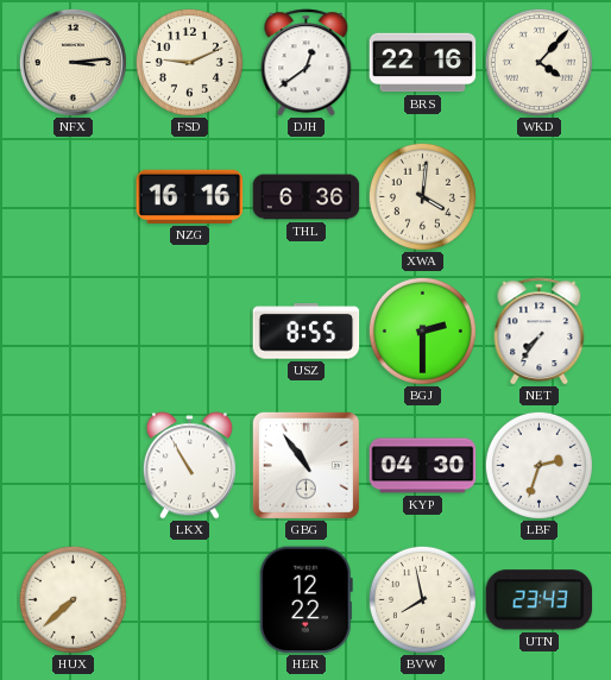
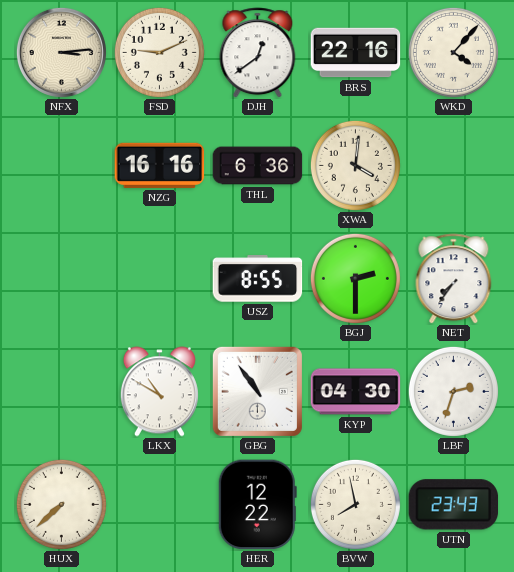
LKX: 10:55 -> 10:50 (159, 392)
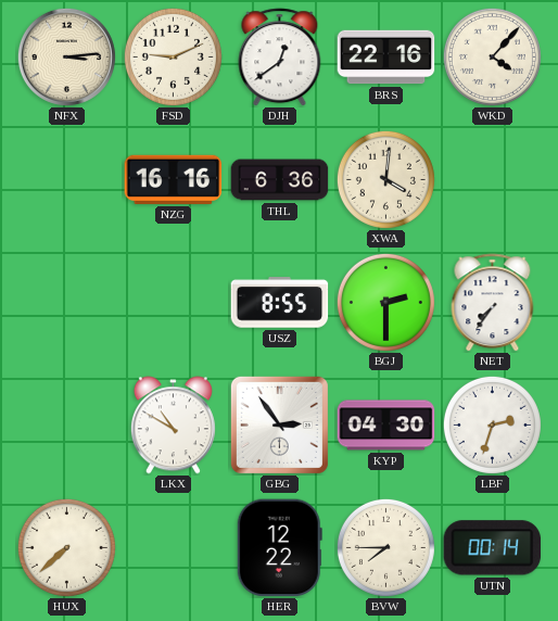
GBG: 10:54 -> 2:54 (279, 424)
BVW: 7:58 -> 7:45 (385, 547)
UTN: 23:43 -> 00:14 (493, 548)
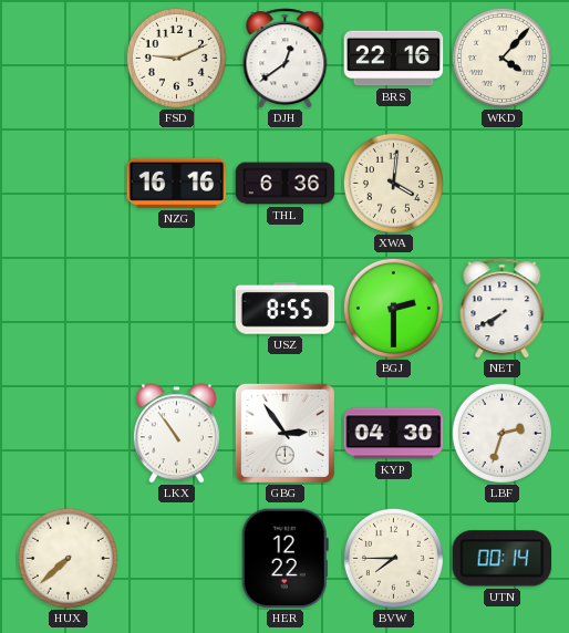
NFX: 3:14 -> none (66, 56)
NET: 7:36 -> 7:40 (503, 309)
LKX: 10:50 -> 10:54 (176, 434)
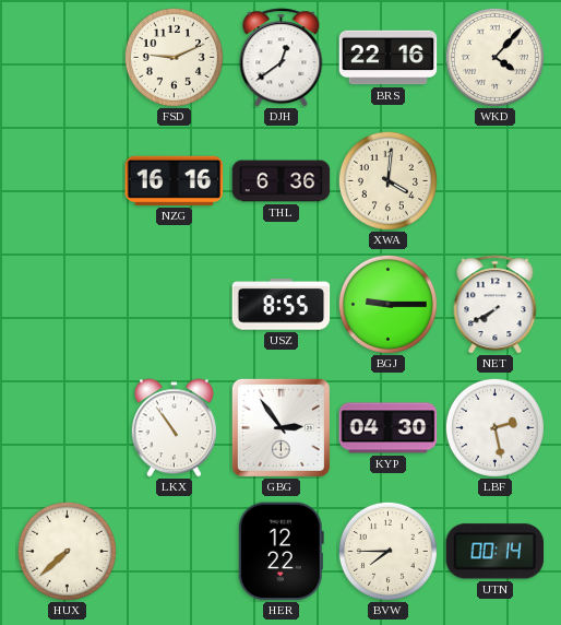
BGJ: 2:30 -> 9:15 (387, 304)
LBF: 2:33 -> 2:28 (494, 427)
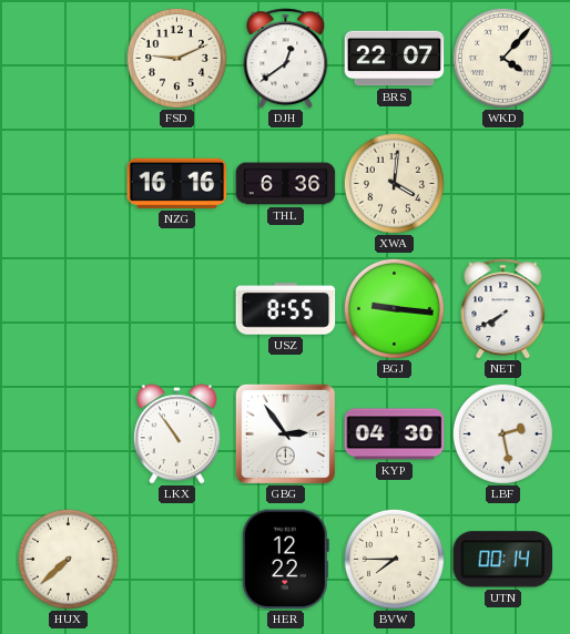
BRS: 22:16 -> 22:07 (395, 59)
BGJ: 9:15 -> 9:16 (394, 308)
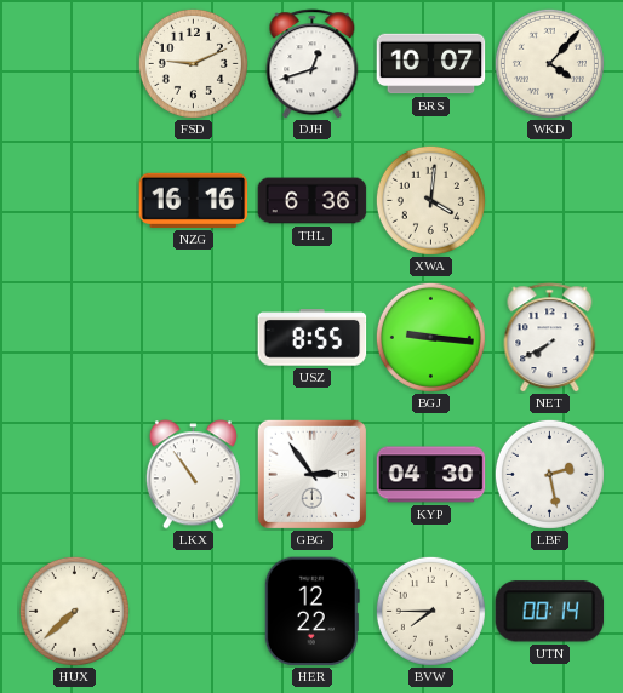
DJH: 12:39 -> 12:42 (313, 64)
BRS: 22:07 -> 10:07 (431, 64)
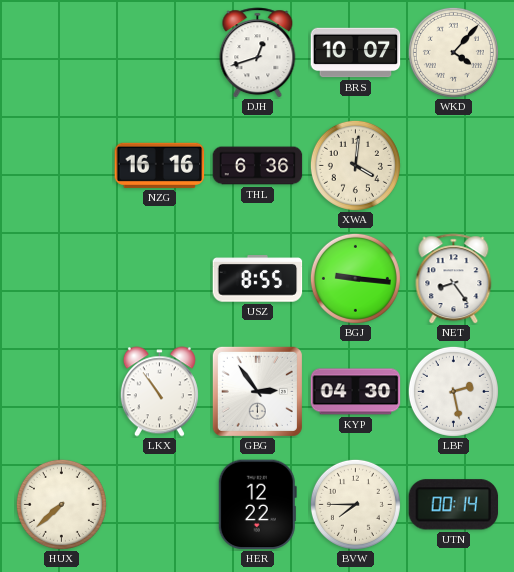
FSD: 9:11 -> none (193, 63)
NET: 7:40 -> 8:24 (454, 279)
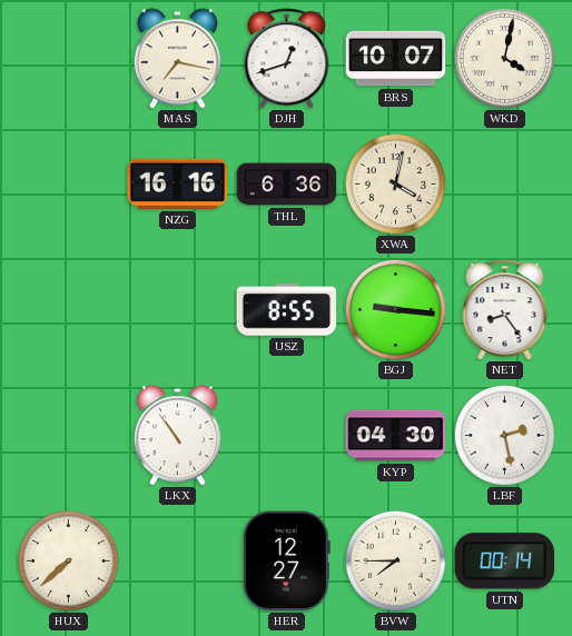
MAS: none -> 7:17 (177, 59)
WKD: 4:07 -> 4:02 (504, 58)
XWA: 4:01 -> 4:02 (395, 183)
GBG: 2:54 -> none (257, 391)
HER: 12:22 -> 12:27 (286, 562)
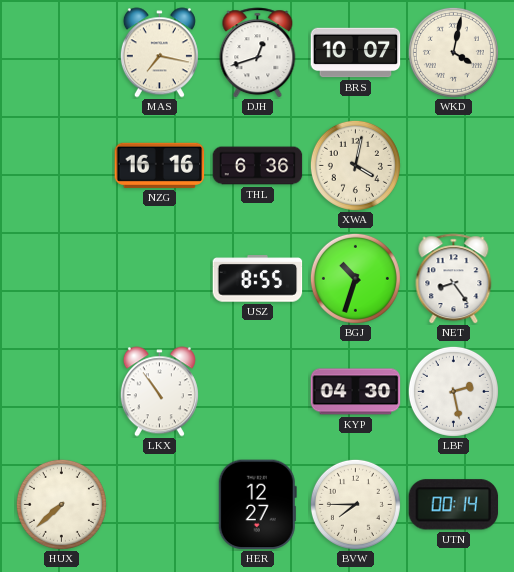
BGJ: 9:16 -> 10:33 (355, 278)
